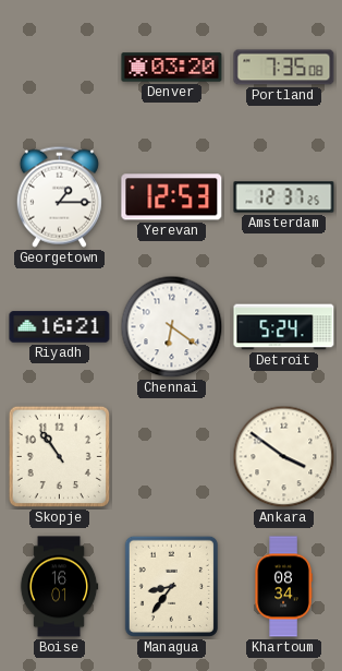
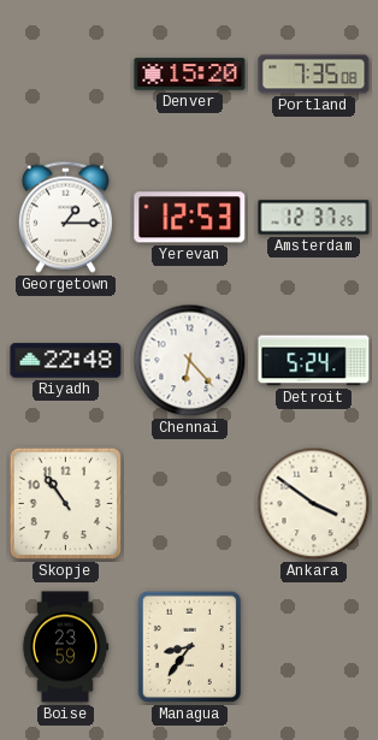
Denver: 03:20 -> 15:20 (190, 75)
Riyadh: 16:21 -> 22:48 (66, 361)
Chennai: 6:21 -> 6:23 (190, 361)
Boise: 16:01 -> 23:59 (65, 647)
Khartoum: 08:34 -> none (283, 587)
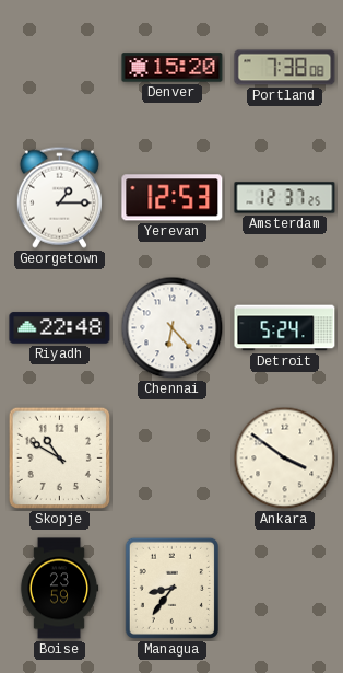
Portland: 7:35 -> 7:38 (285, 68)
Skopje: 10:54 -> 10:50 (59, 457)
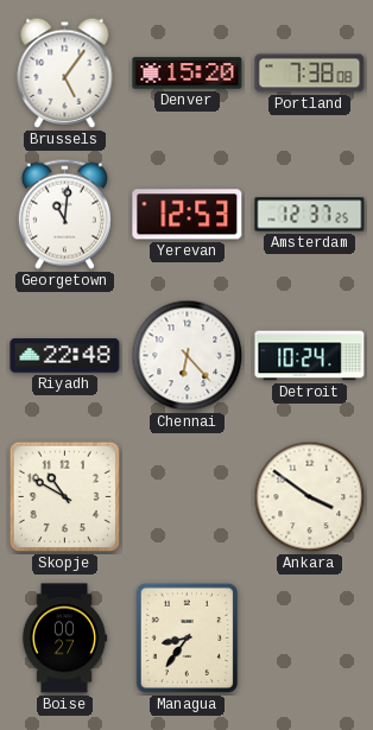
Brussels: none -> 5:06 (65, 72)
Georgetown: 1:15 -> 11:01 (64, 214)
Detroit: 5:24 -> 10:24 (310, 356)
Boise: 23:59 -> 00:27 (64, 639)
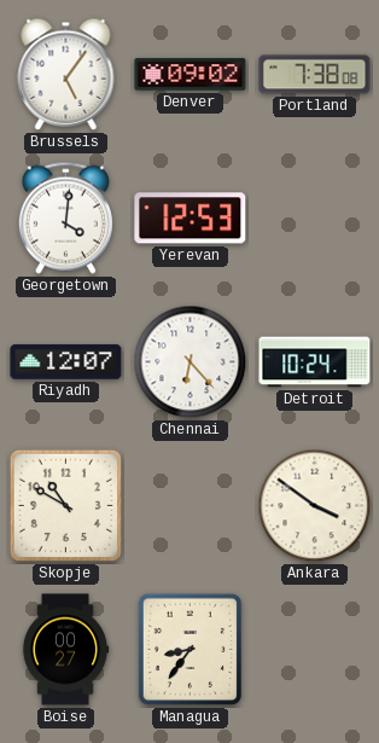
Denver: 15:20 -> 09:02 (191, 75)
Georgetown: 11:01 -> 4:01 (65, 217)
Amsterdam: 12:37 -> none (310, 215)
Riyadh: 22:48 -> 12:07 (66, 362)
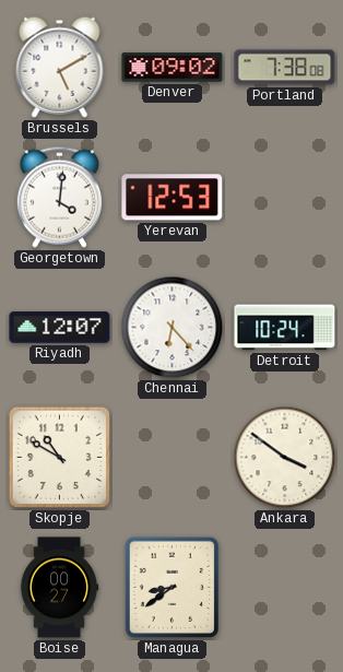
Brussels: 5:06 -> 5:10 (60, 67)
Managua: 8:36 -> 8:39 (171, 587)
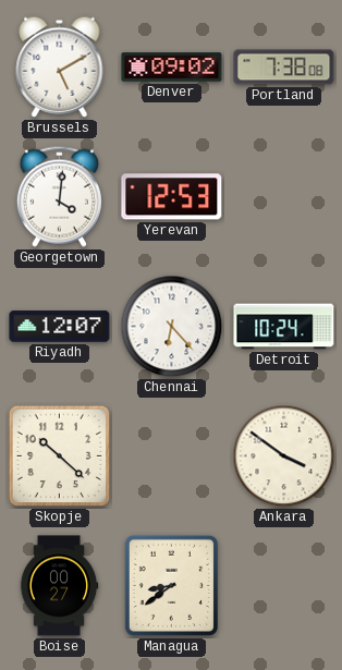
Skopje: 10:50 -> 10:22 (59, 455)
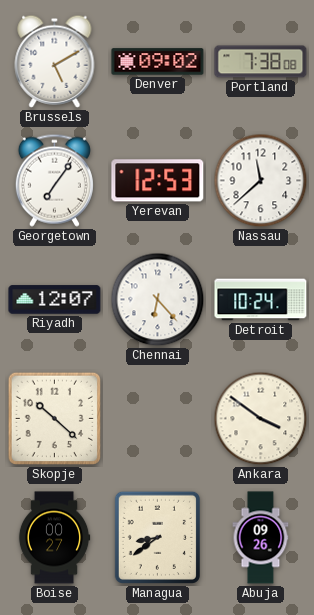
Georgetown: 4:01 -> 7:06 (54, 180)
Nassau: none -> 11:38 (261, 181)
Abuja: none -> 09:26 (261, 538)
